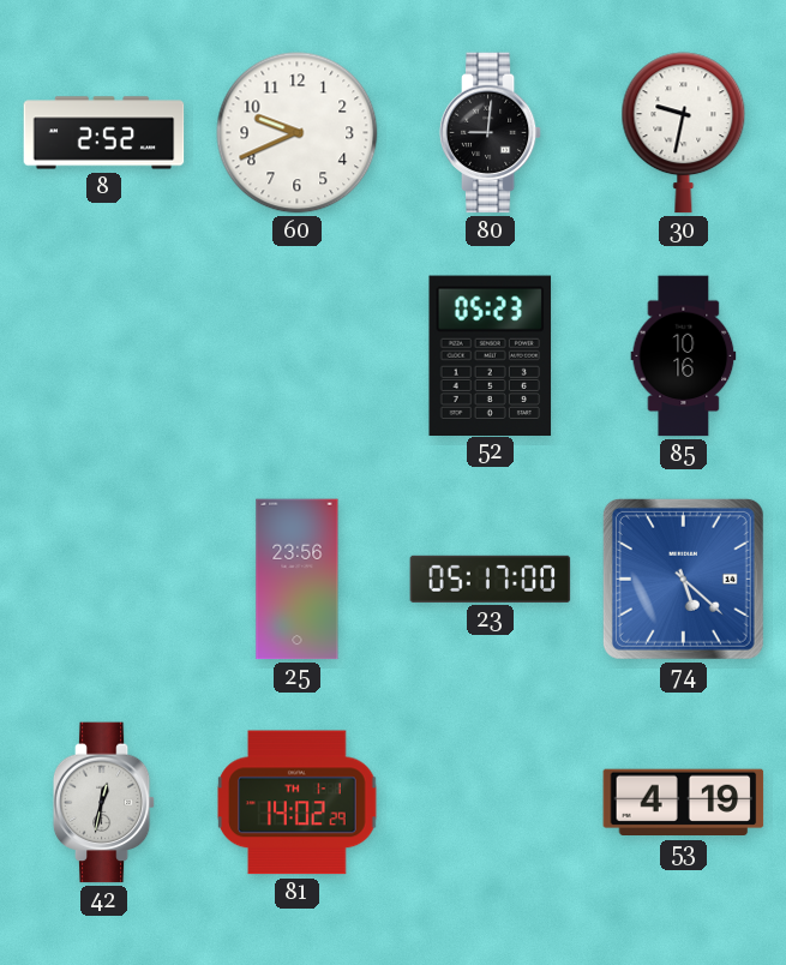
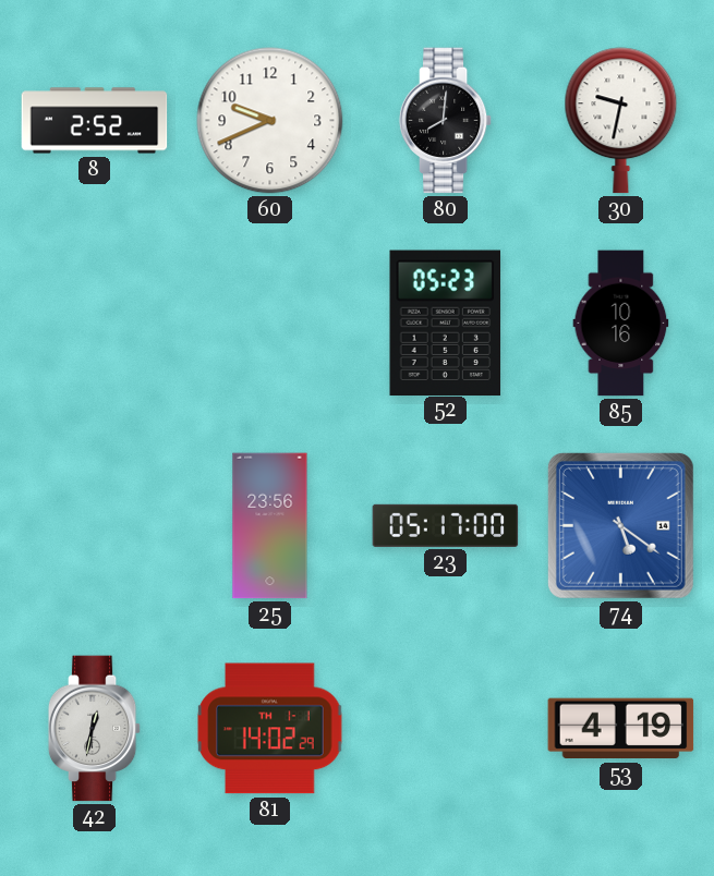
80: 9:01 -> 8:01 (446, 121)
74: 5:22 -> 5:21 (620, 525)
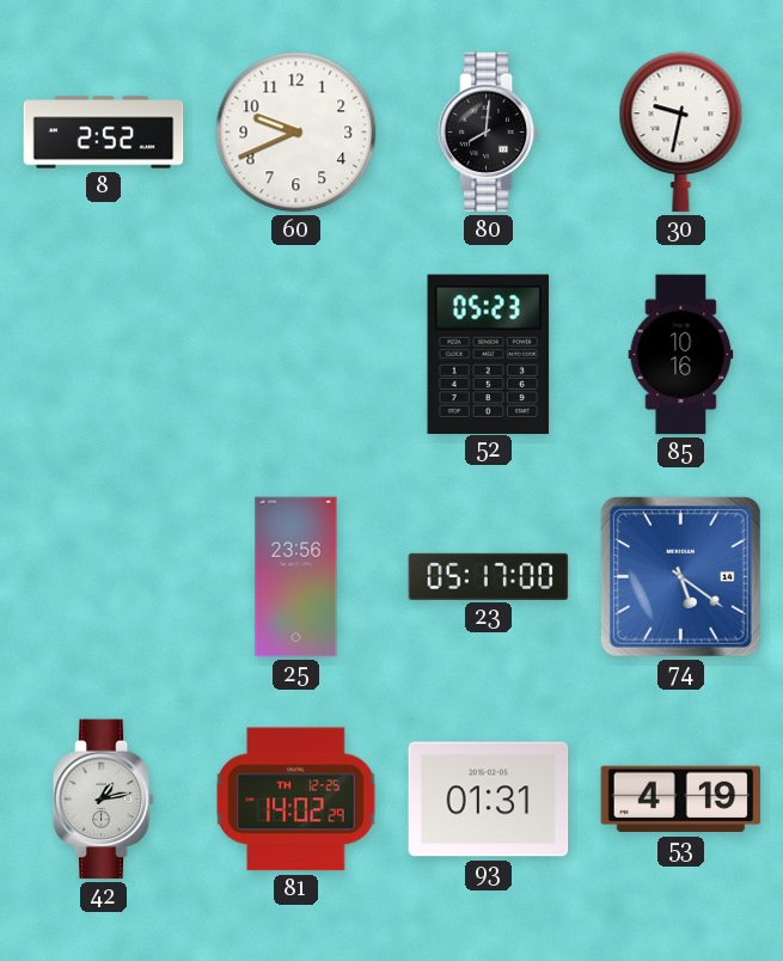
42: 12:32 -> 1:13 (104, 800)
81 date: TH 1-1 -> TH 12-25 (296, 800)
93: none -> 01:31 (489, 800)
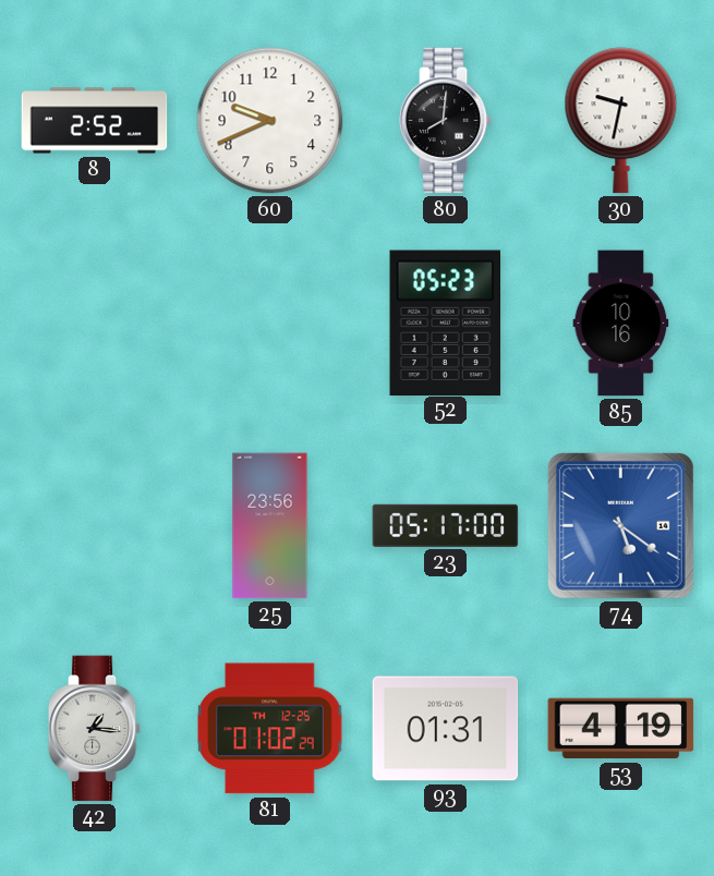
42: 1:13 -> 1:16 (95, 729)
81: 14:02 -> 01:02 (270, 729)
